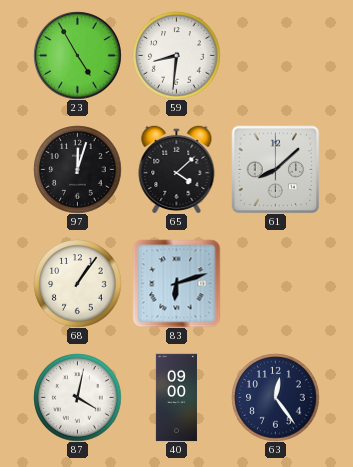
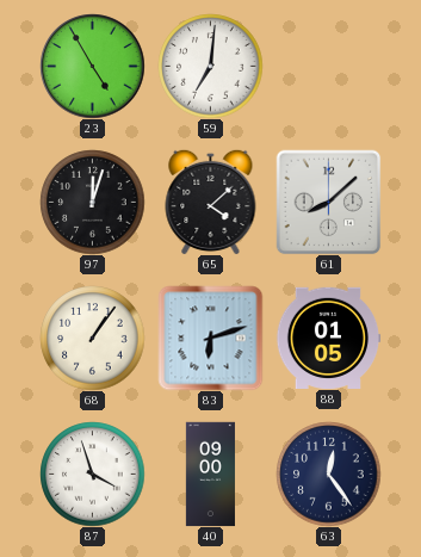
59: 8:31 -> 7:01 (210, 66)
88: none -> 01:05 (328, 338)
87: 4:02 -> 3:57 (92, 474)
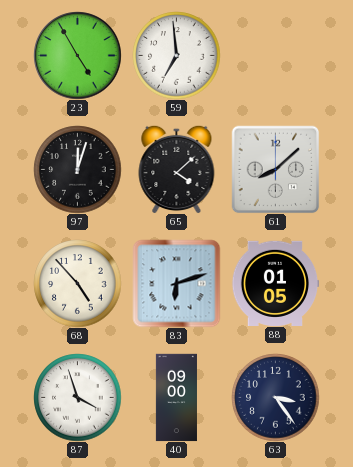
59: 7:01 -> 6:59 (176, 55)
68: 1:06 -> 4:53 (77, 283)
63: 12:24 -> 3:24 (275, 397)
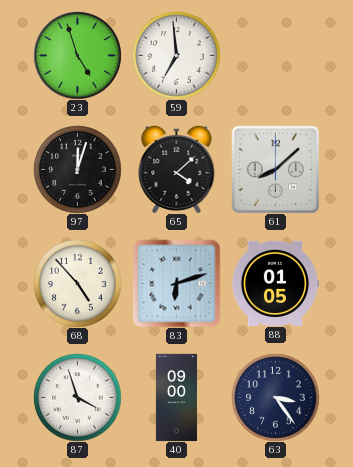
23: 4:55 -> 4:57 (77, 55)
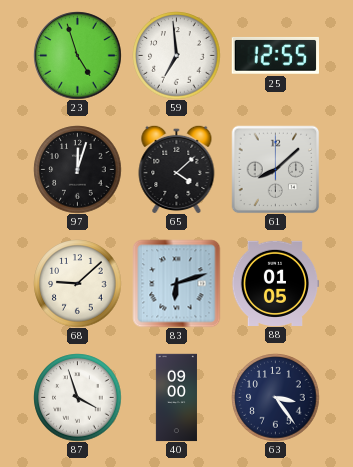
25: none -> 12:55 (275, 56)
68: 4:53 -> 9:08 (77, 283)
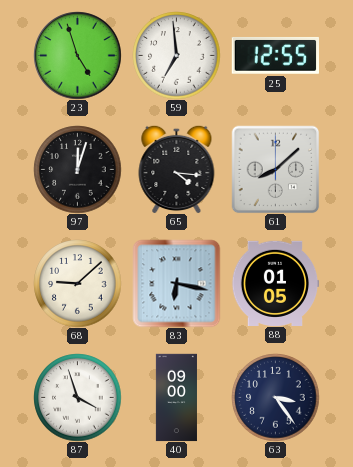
65: 4:08 -> 4:16 (177, 169)
83: 6:12 -> 6:17 (176, 283)
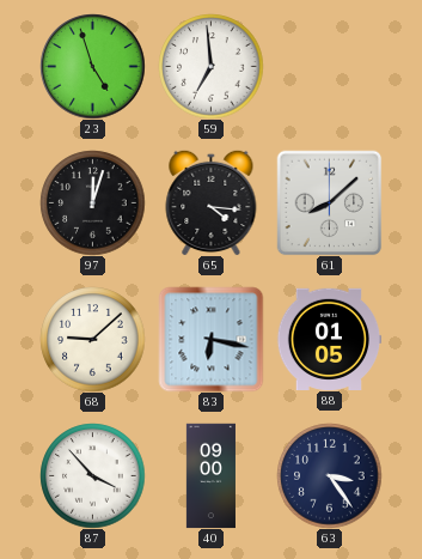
25: 12:55 -> none (275, 56)
87: 3:57 -> 3:53 (92, 475)
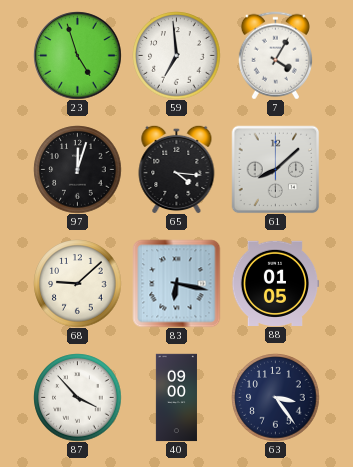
7: none -> 4:05 (275, 55)
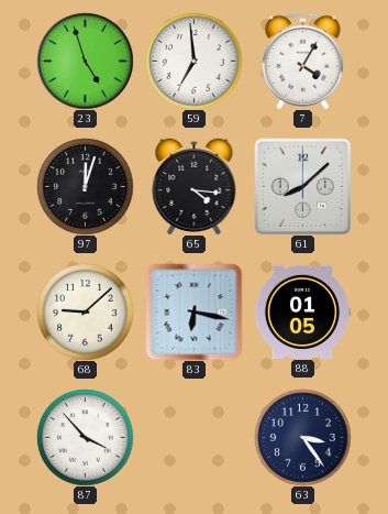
40: 09:00 -> none (176, 397)
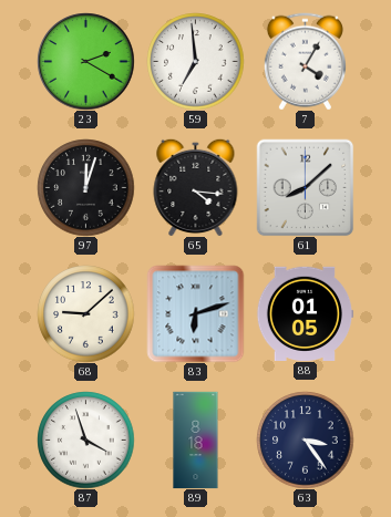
23: 4:57 -> 2:20 (85, 61)
83: 6:17 -> 6:12 (195, 313)
87: 3:53 -> 3:57 (85, 440)
89: none -> 8:18 (196, 440)
